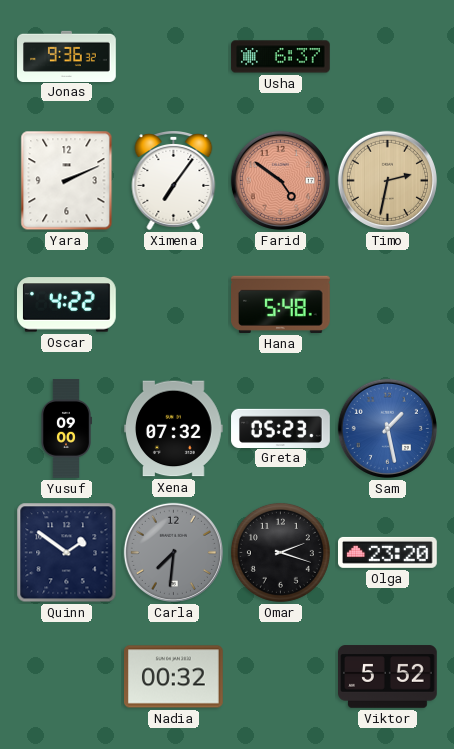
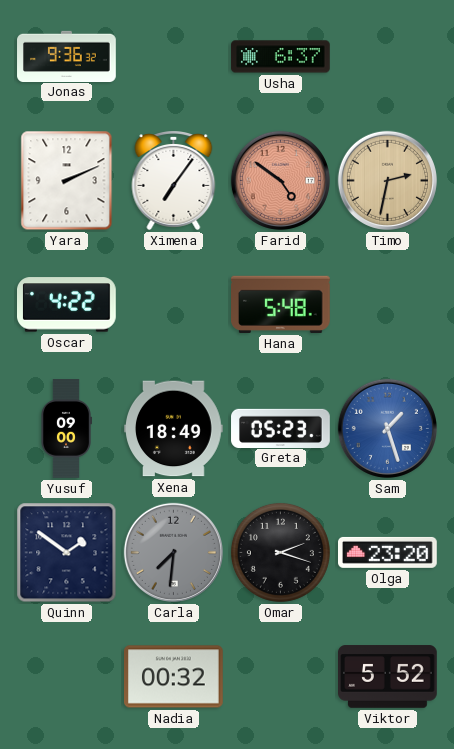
Xena: 07:32 -> 18:49 (174, 429)
Sam: 1:28 -> 1:27 (387, 428)
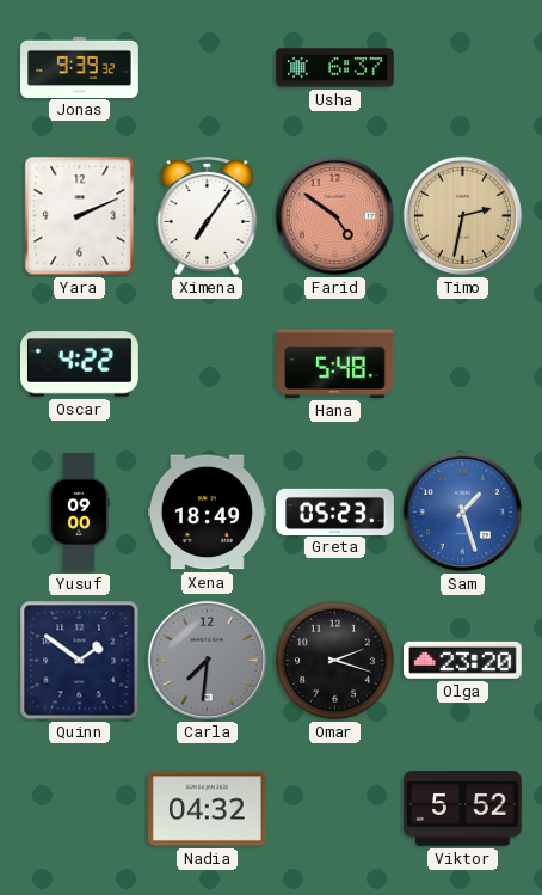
Jonas: 9:36 -> 9:39 (80, 67)
Nadia: 00:32 -> 04:32 (208, 809)
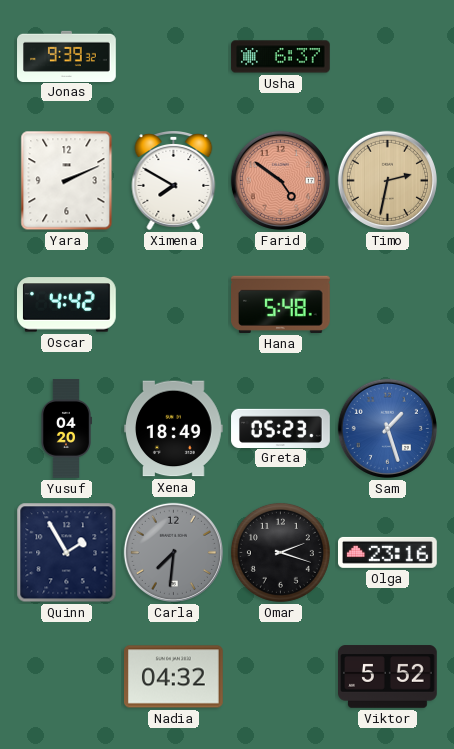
Ximena: 7:06 -> 7:50 (174, 181)
Oscar: 4:22 -> 4:42 (67, 305)
Yusuf: 09:00 -> 04:20 (67, 429)
Quinn: 1:51 -> 1:55 (67, 553)
Olga: 23:20 -> 23:16 (388, 552)
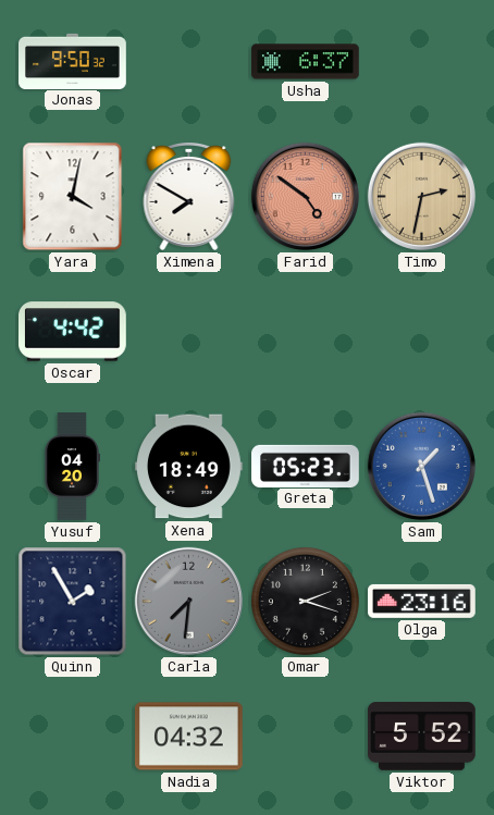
Jonas: 9:39 -> 9:50 (73, 61)
Yara: 2:11 -> 4:02 (73, 197)
Hana: 5:48 -> none (281, 304)
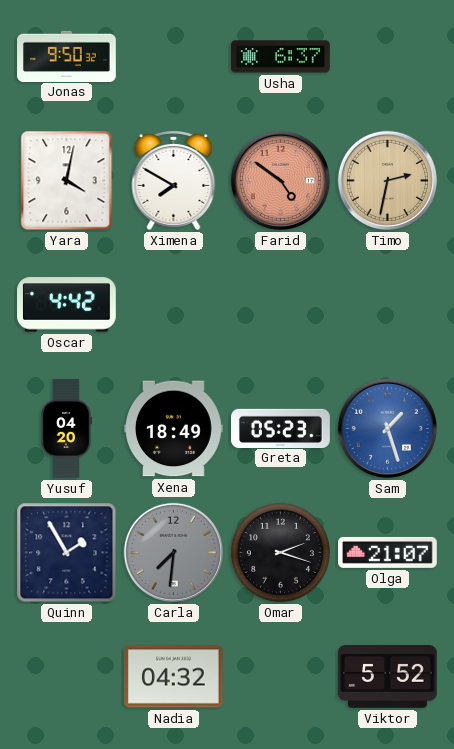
Olga: 23:16 -> 21:07 (388, 552)
